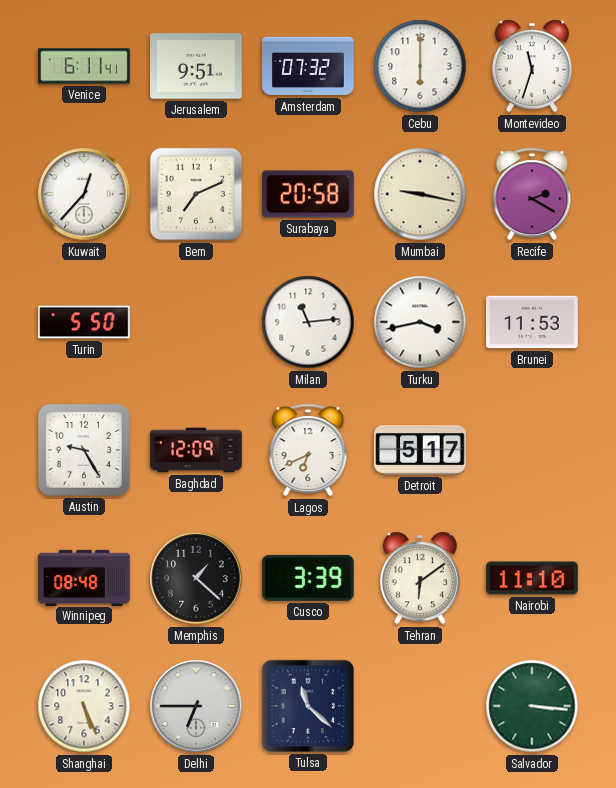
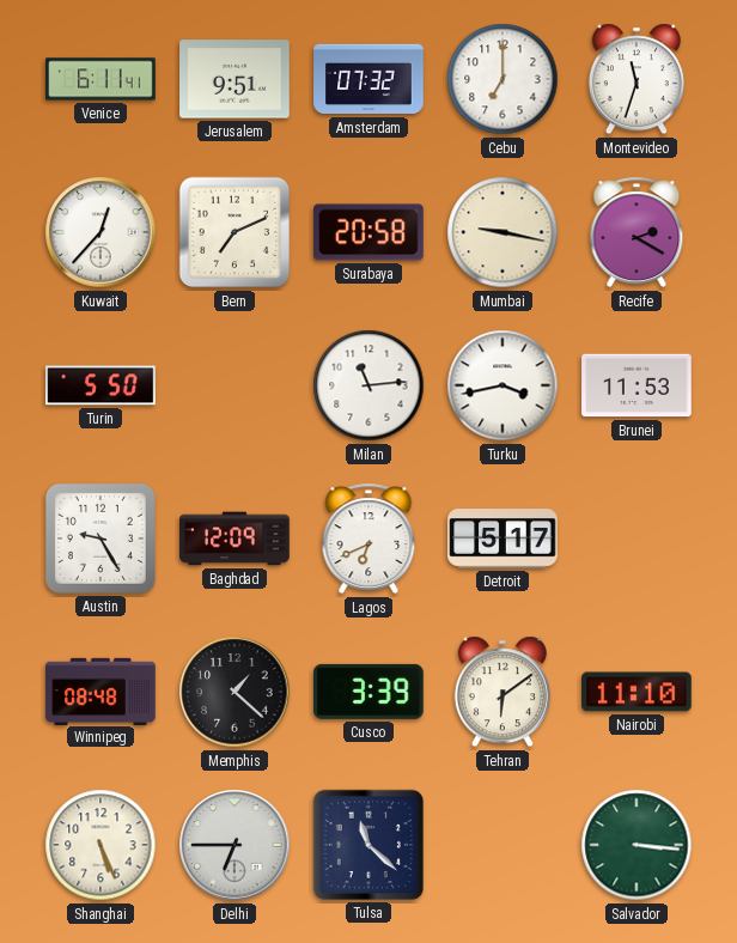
Cebu: 6:00 -> 7:00 (502, 79)
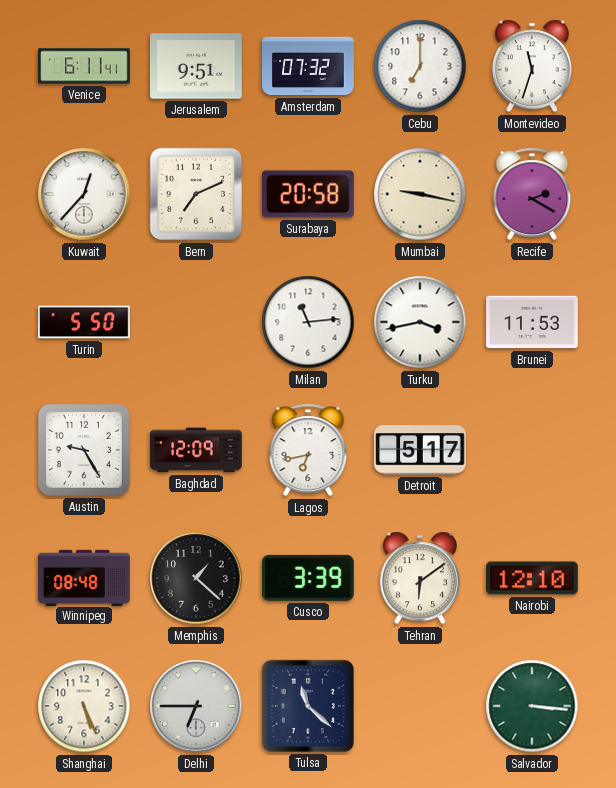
Lagos: 6:41 -> 6:43 (308, 450)
Nairobi: 11:10 -> 12:10 (532, 578)
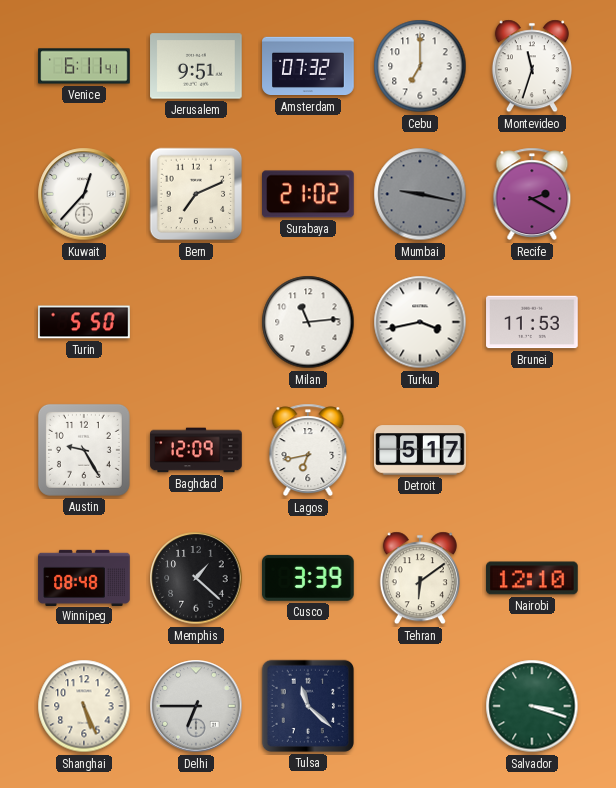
Surabaya: 20:58 -> 21:02 (309, 194)
Mumbai dial: cream -> grey (420, 194)
Salvador: 3:16 -> 3:18 (532, 706)
